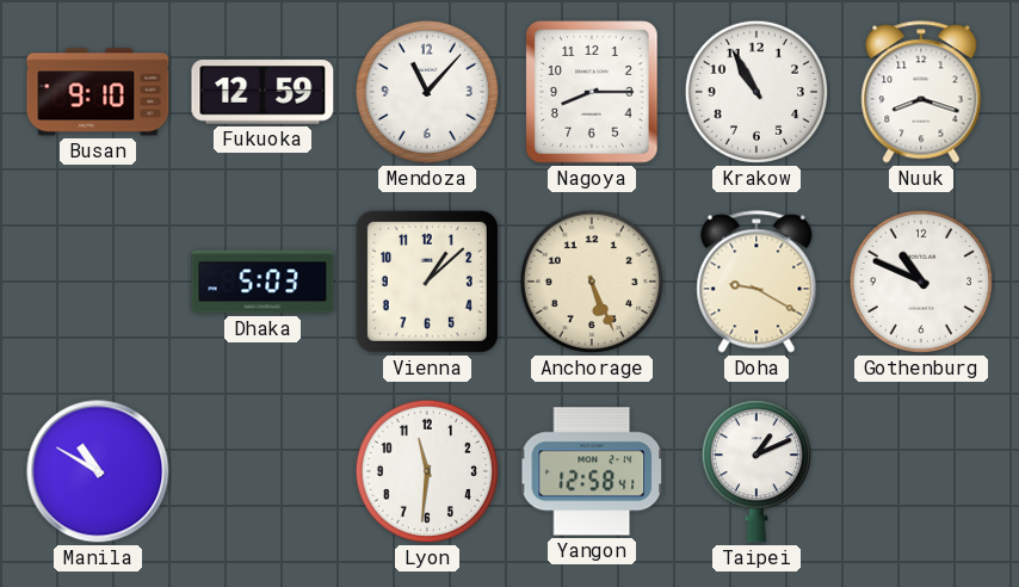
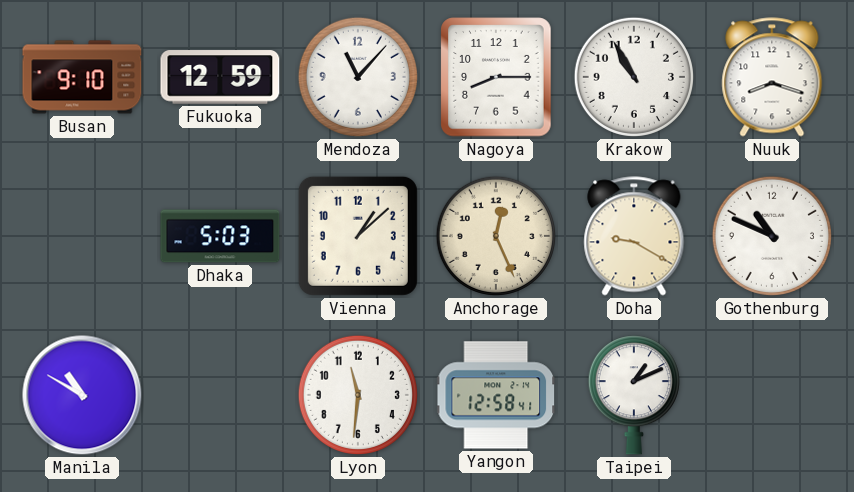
Anchorage: 5:26 -> 12:26 (496, 236)
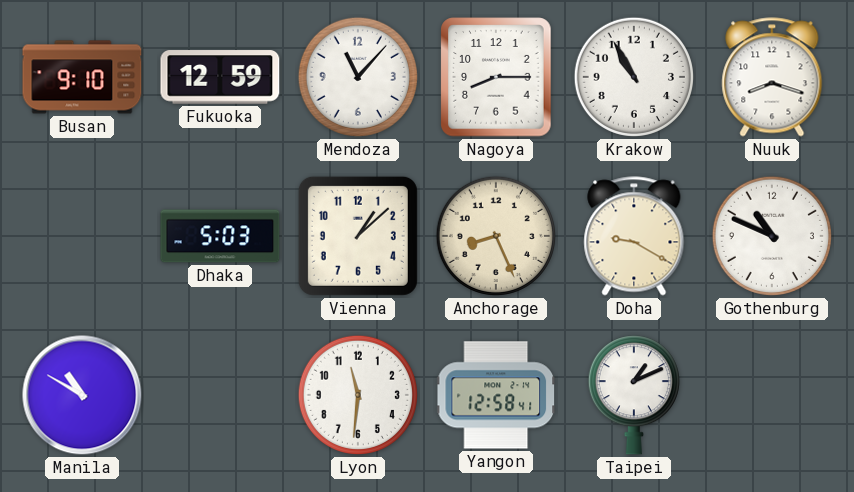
Anchorage: 12:26 -> 8:26 (496, 236)
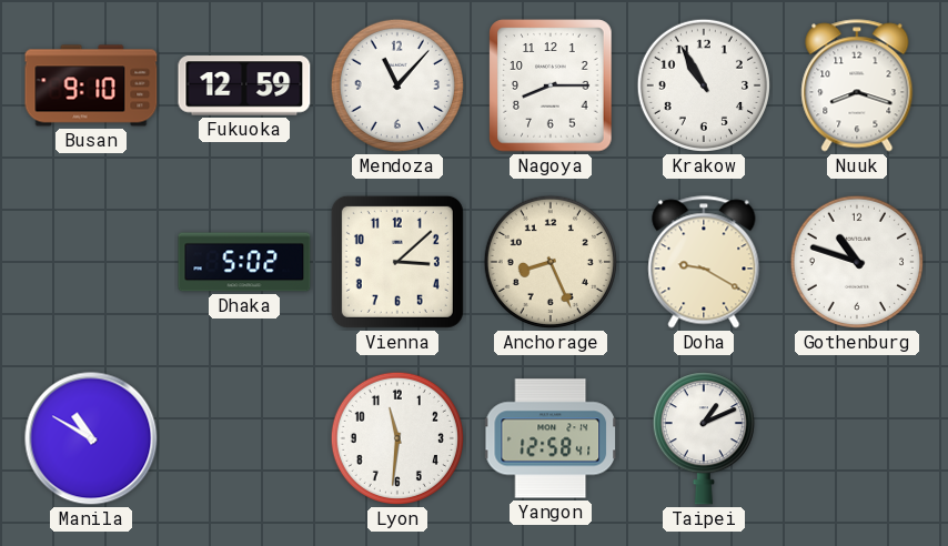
Dhaka: 5:03 -> 5:02 (244, 262)
Vienna: 1:08 -> 3:08 (397, 262)
Gothenburg: 10:49 -> 10:48 (857, 262)
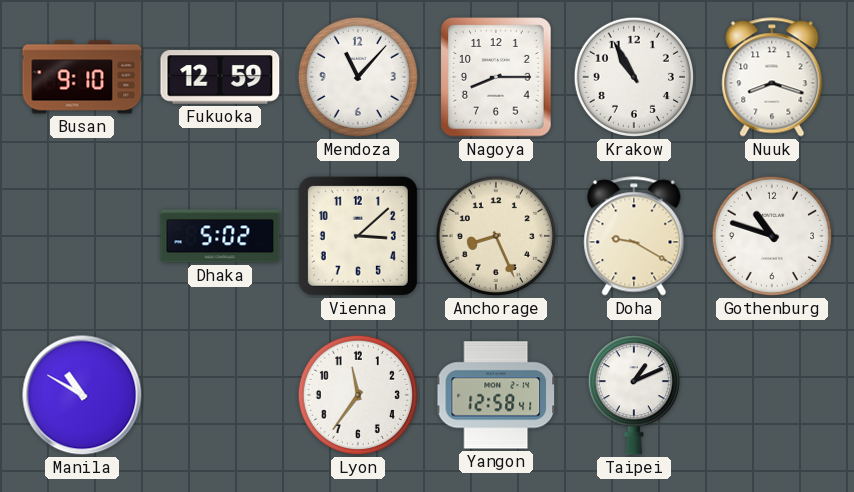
Lyon: 11:31 -> 11:36 (358, 395)
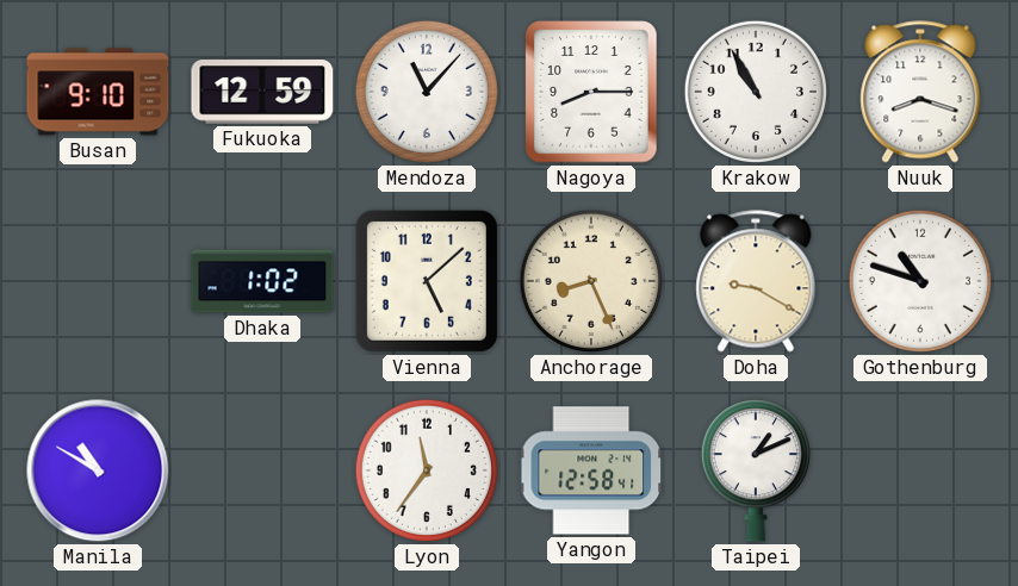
Dhaka: 5:02 -> 1:02 (262, 281)
Vienna: 3:08 -> 5:08 (427, 281)
